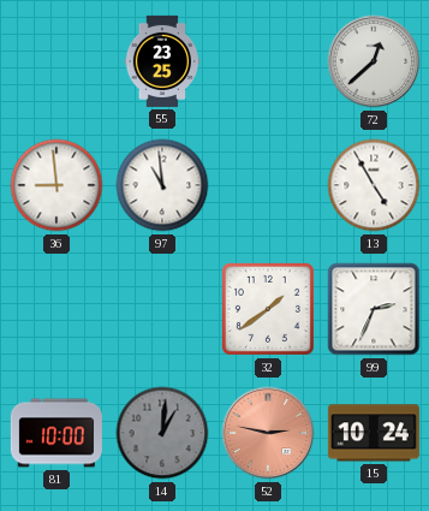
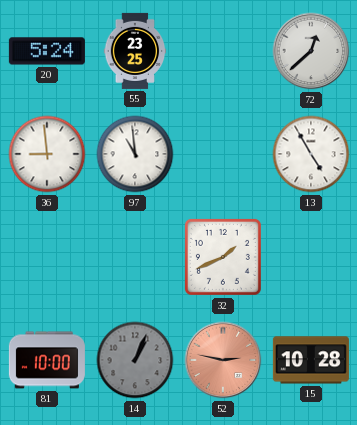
20: none -> 5:24 (47, 51)
32: 1:39 -> 1:41 (223, 257)
99: 2:34 -> none (374, 309)
14: 1:01 -> 1:04 (135, 360)
15: 10:24 -> 10:28 (311, 360)
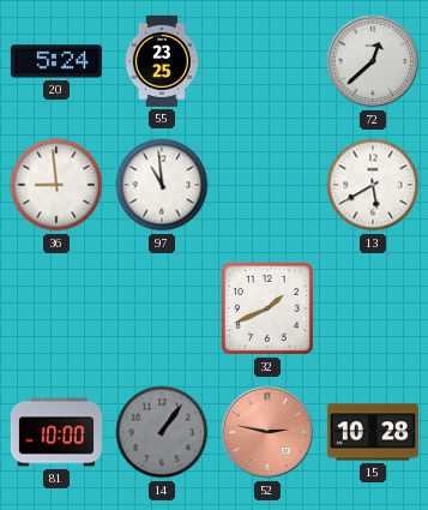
13: 4:55 -> 5:40 (373, 185)
14: 1:04 -> 1:06 (162, 432)
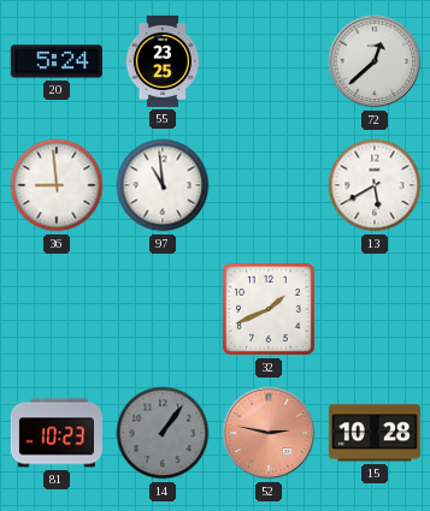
81: 10:00 -> 10:23 (57, 433)
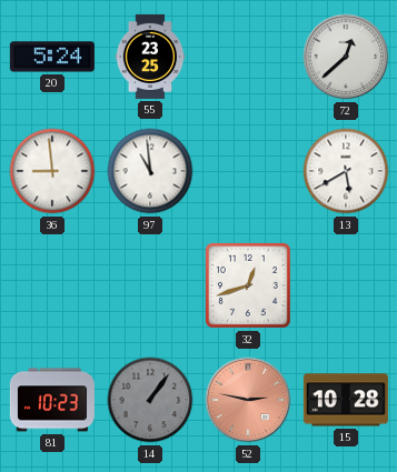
32: 1:41 -> 12:42 (248, 285)
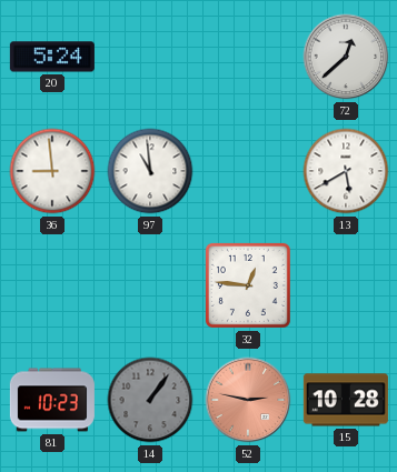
55: 23:25 -> none (150, 57)
32: 12:42 -> 12:46 (248, 285)
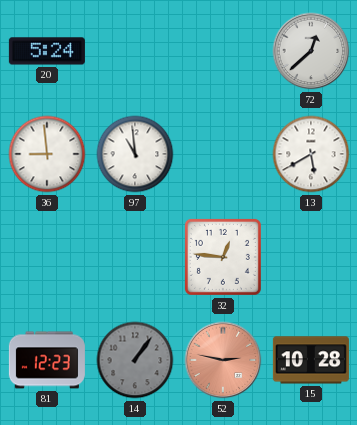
81: 10:23 -> 12:23 (47, 360)
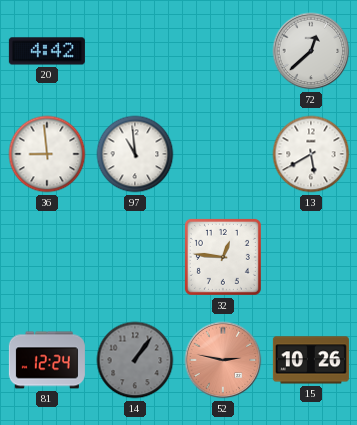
20: 5:24 -> 4:42 (47, 51)
81: 12:23 -> 12:24 (47, 360)
15: 10:28 -> 10:26 (311, 360)
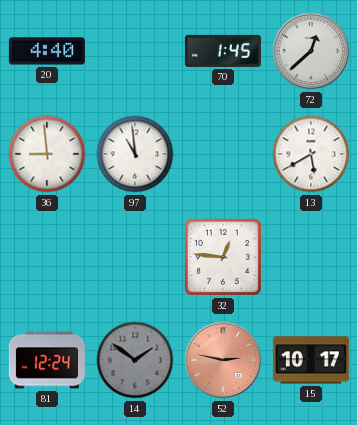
20: 4:42 -> 4:40 (47, 51)
70: none -> 1:45 (223, 51)
14: 1:06 -> 1:51 (135, 360)
15: 10:26 -> 10:17 (311, 360)
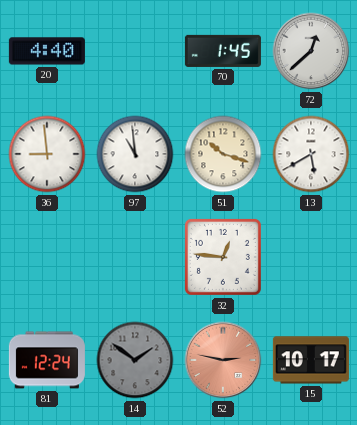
51: none -> 10:18 (223, 154)
